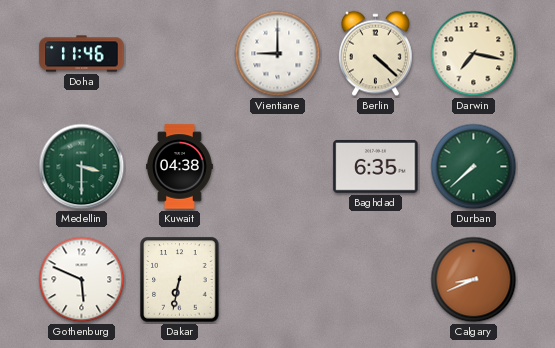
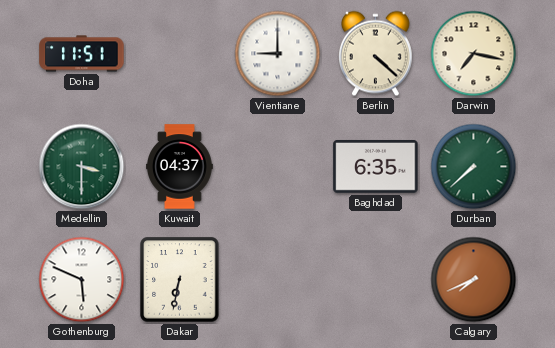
Doha: 11:46 -> 11:51 (82, 54)
Kuwait: 04:38 -> 04:37 (180, 167)
Calgary: 8:41 -> 7:41 (474, 280)
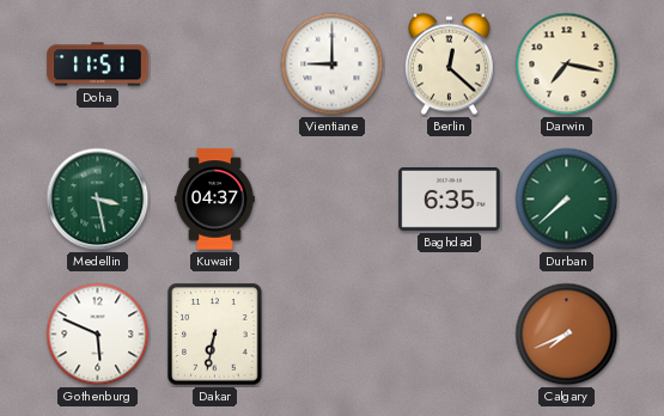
Berlin: 4:22 -> 12:22 (450, 65)
Medellin: 3:30 -> 3:28 (98, 200)
